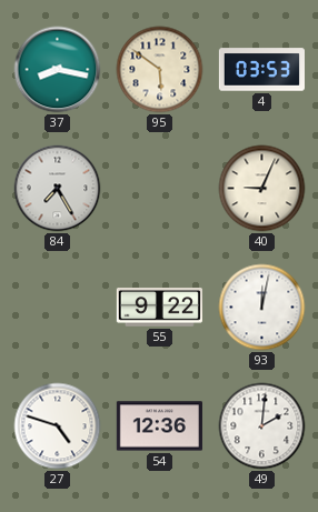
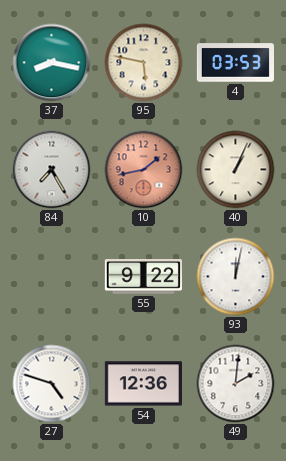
95: 5:51 -> 5:47 (144, 63)
10: none -> 1:43 (144, 170)
40: 9:04 -> 1:04 (236, 170)
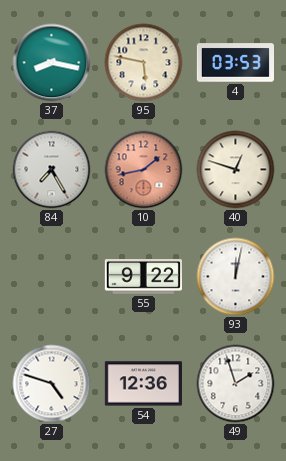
40: 1:04 -> 12:48 (236, 170)
49: 2:01 -> 1:57 (236, 384)
